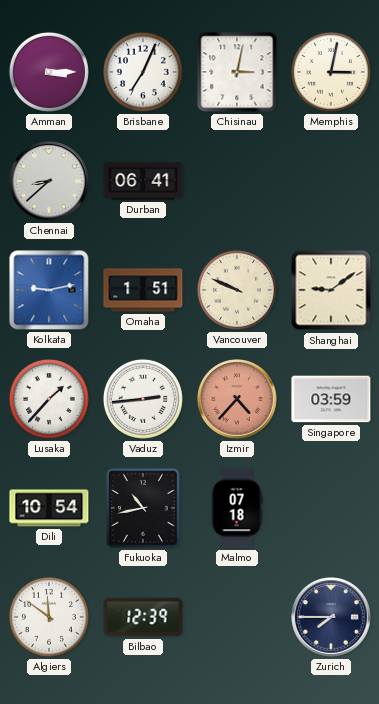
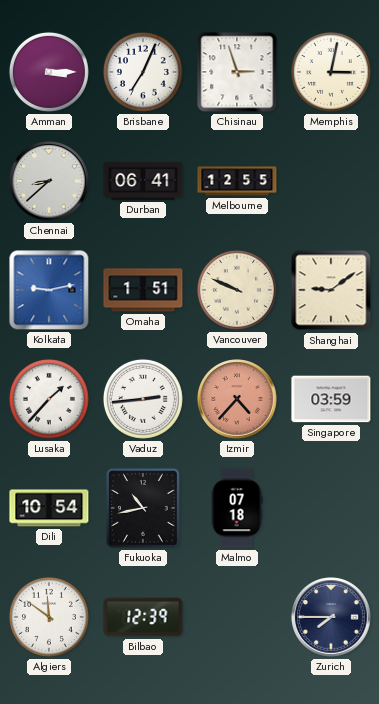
Chisinau: 3:02 -> 2:57 (237, 72)
Melbourne: none -> 12:55 (237, 181)
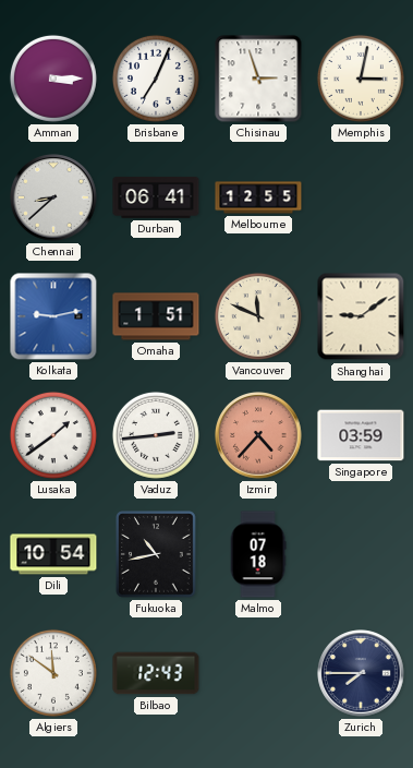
Vancouver: 9:49 -> 11:49 (258, 316)
Lusaka: 1:37 -> 1:39 (53, 435)
Bilbao: 12:39 -> 12:43 (156, 673)
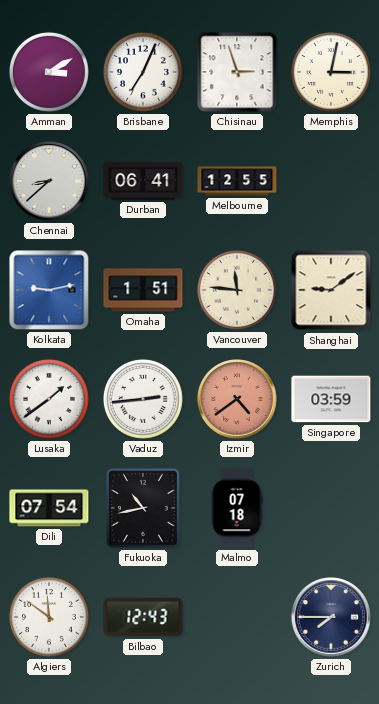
Amman: 3:15 -> 3:10 (49, 72)
Vancouver: 11:49 -> 11:46 (237, 290)
Izmir: 4:37 -> 4:39 (237, 399)
Dili: 10:54 -> 07:54 (49, 508)
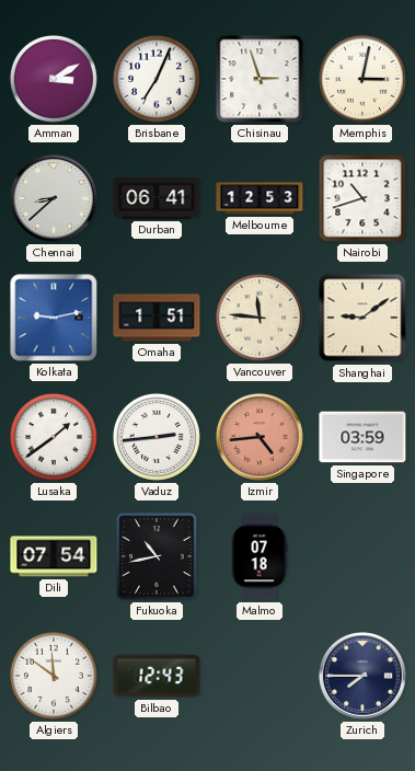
Melbourne: 12:55 -> 12:53 (260, 198)
Nairobi: none -> 10:42 (362, 198)
Izmir: 4:39 -> 4:44 (260, 437)
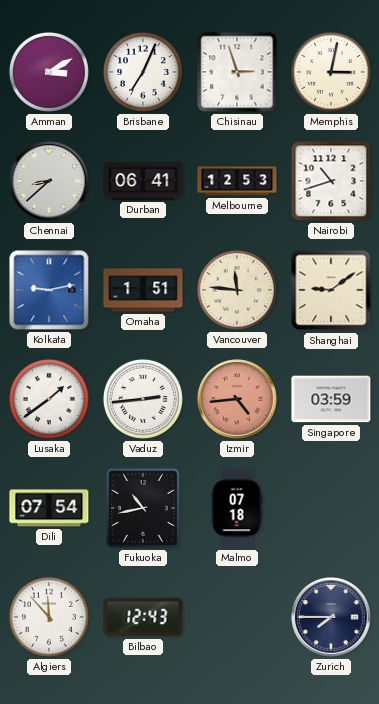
Algiers: 11:51 -> 11:53 (49, 617)
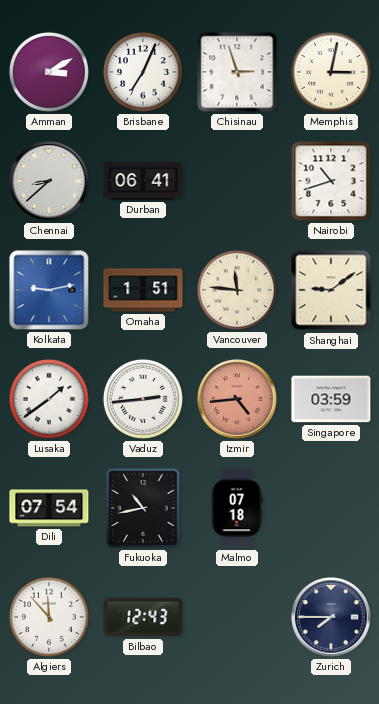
Melbourne: 12:53 -> none (237, 181)
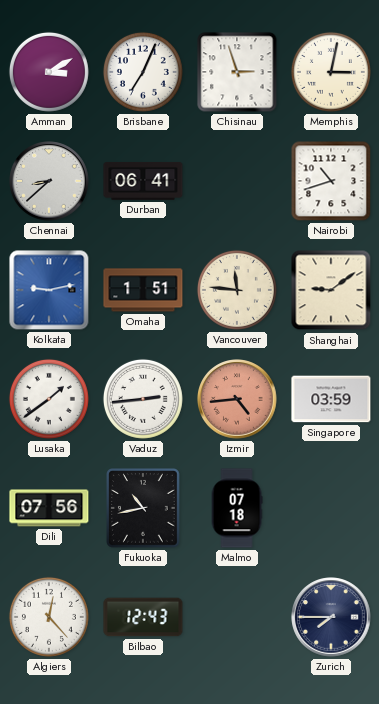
Dili: 07:54 -> 07:56 (49, 508)
Algiers: 11:53 -> 12:23 (49, 617)
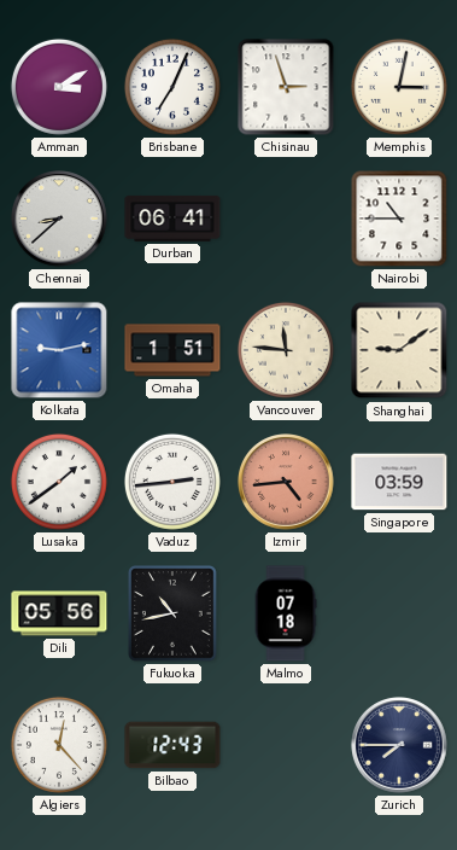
Nairobi: 10:42 -> 10:45 (399, 219)
Dili: 07:56 -> 05:56 (59, 613)
